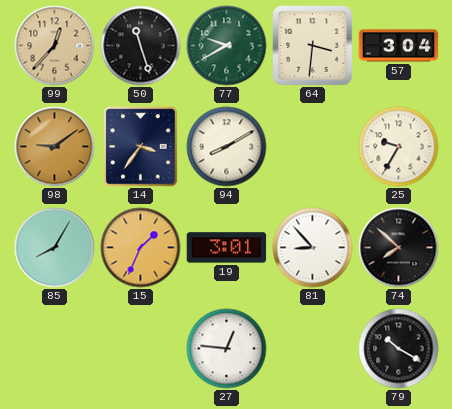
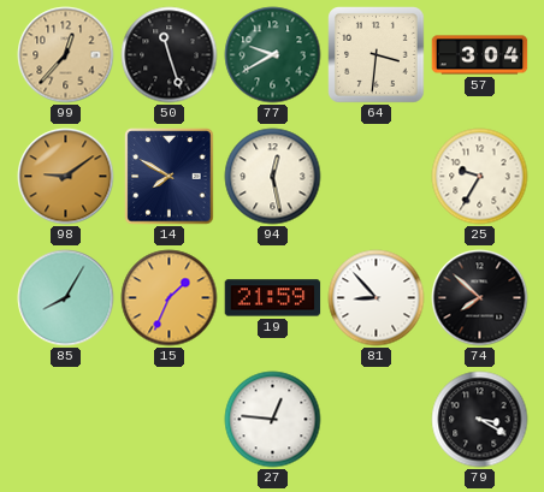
14: 3:36 -> 7:50 (170, 177)
94: 8:10 -> 12:28 (273, 177)
19: 3:01 -> 21:59 (273, 298)
79: 10:20 -> 3:20 (480, 420)
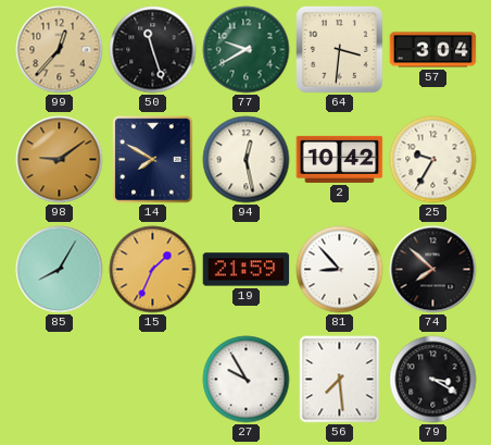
2: none -> 10:42 (340, 159)
27: 12:46 -> 9:55 (247, 380)
56: none -> 7:29 (340, 380)
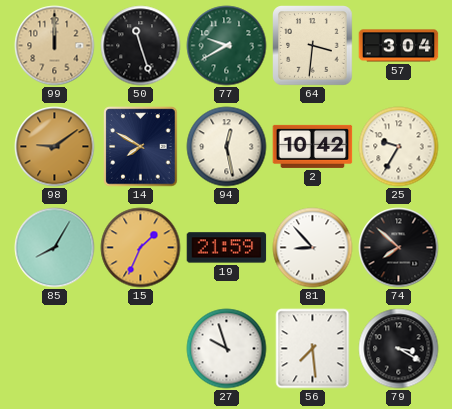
99: 12:37 -> 12:00 (55, 46)
27: 9:55 -> 9:57 (227, 349)
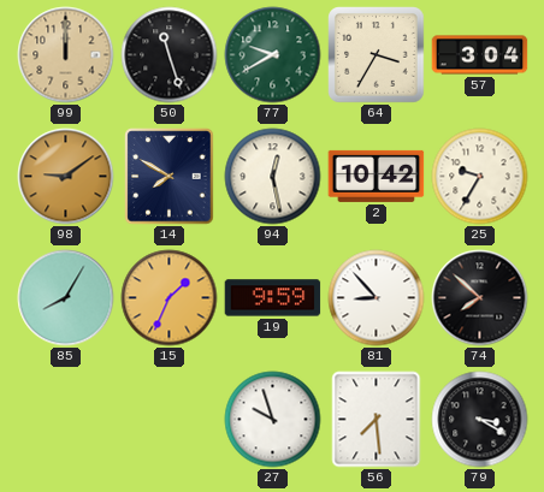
64: 3:31 -> 3:35 (377, 55)
19: 21:59 -> 9:59 (273, 298)
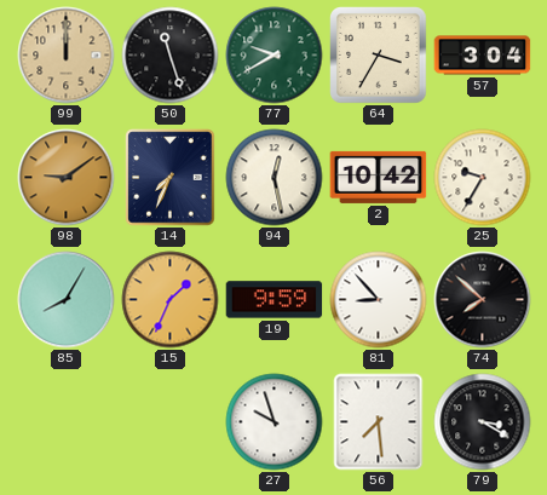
14: 7:50 -> 7:34 (171, 178)
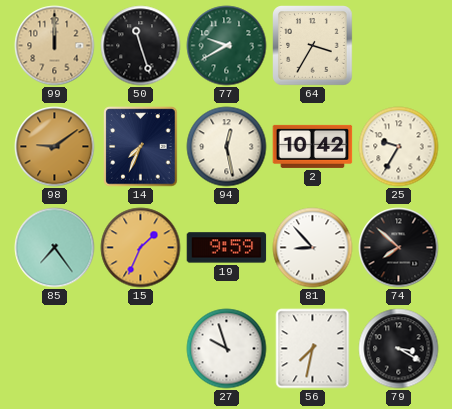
57: 3:04 -> none (483, 56)
85: 8:05 -> 7:24 (55, 248)
56: 7:29 -> 7:32 (313, 349)
